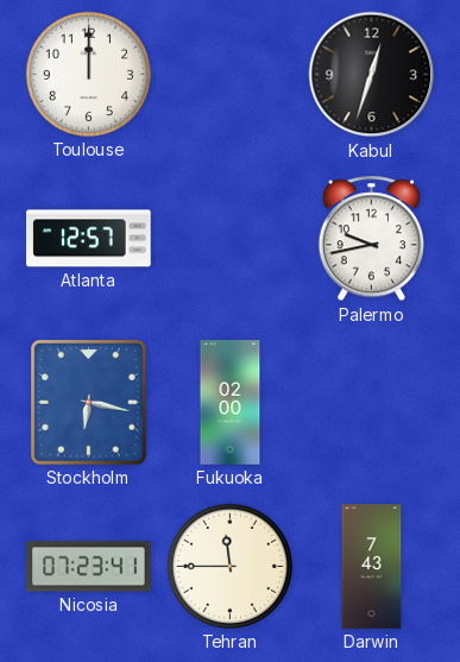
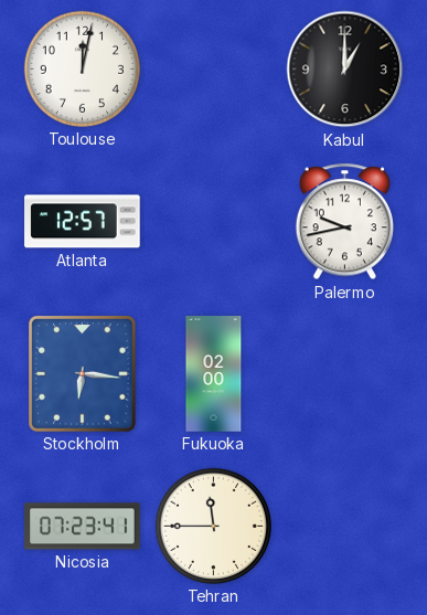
Toulouse: 12:00 -> 12:02 (82, 68)
Kabul: 12:33 -> 1:00 (345, 70)
Stockholm: 6:17 -> 6:16 (83, 374)
Darwin: 7:43 -> none (372, 567)
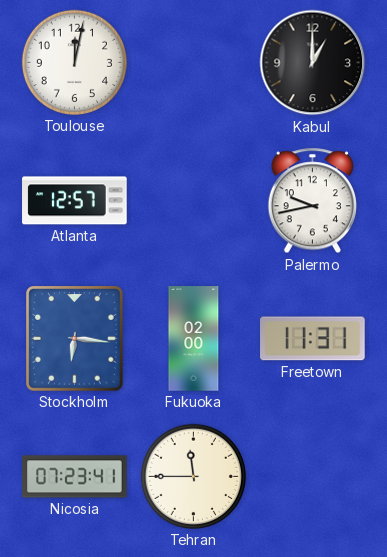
Freetown: none -> 11:31 (313, 339)
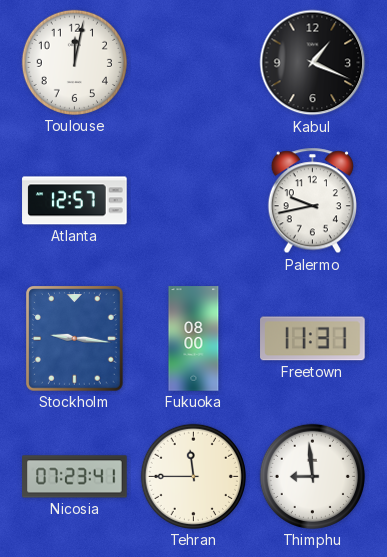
Kabul: 1:00 -> 1:19 (313, 63)
Stockholm: 6:16 -> 9:16 (75, 339)
Fukuoka: 02:00 -> 08:00 (194, 339)
Thimphu: none -> 8:59 (312, 476)
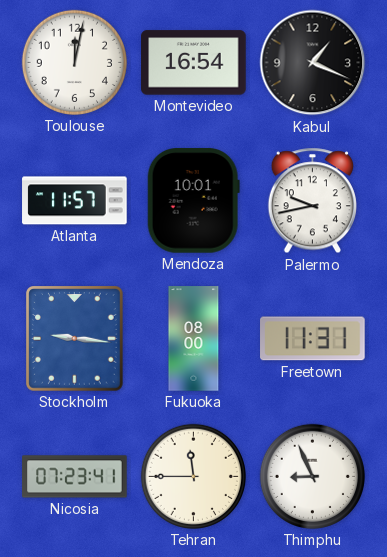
Montevideo: none -> 16:54 (194, 63)
Atlanta: 12:57 -> 11:57 (75, 201)
Mendoza: none -> 10:01 (193, 201)
Thimphu: 8:59 -> 8:56 (312, 476)
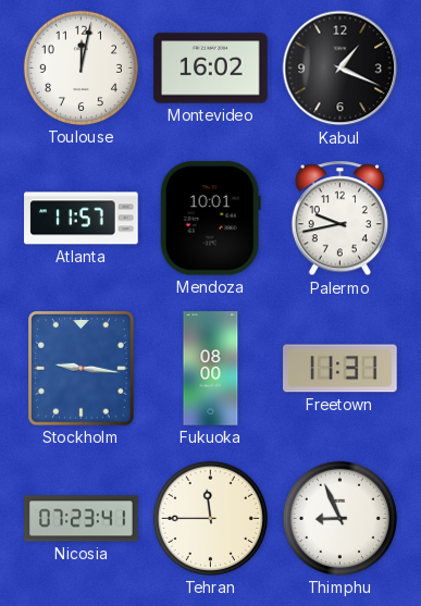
Montevideo: 16:54 -> 16:02 (211, 69)
